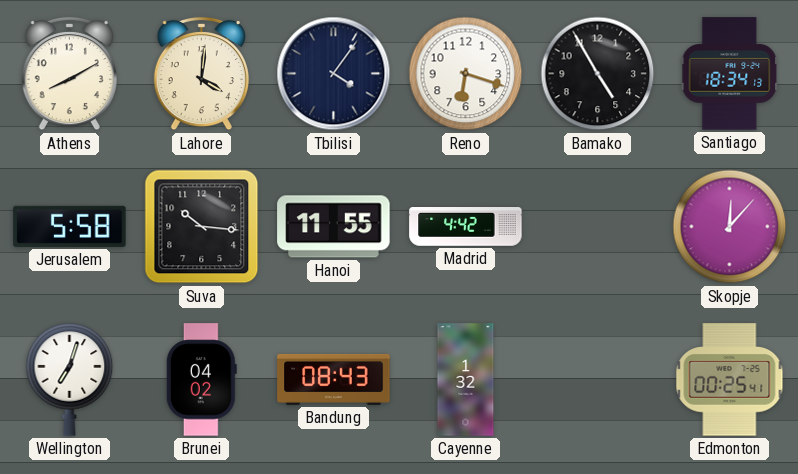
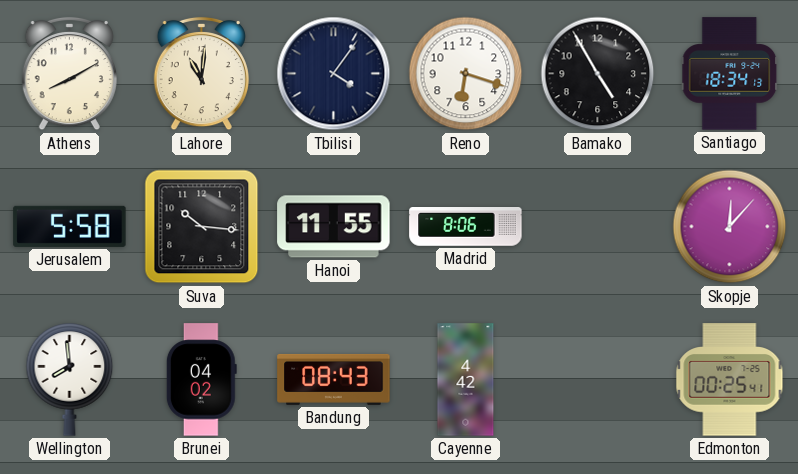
Lahore: 4:01 -> 11:01 (201, 74)
Madrid: 4:42 -> 8:06 (466, 227)
Wellington: 7:03 -> 7:59 (70, 380)
Cayenne: 1:32 -> 4:42 (466, 380)
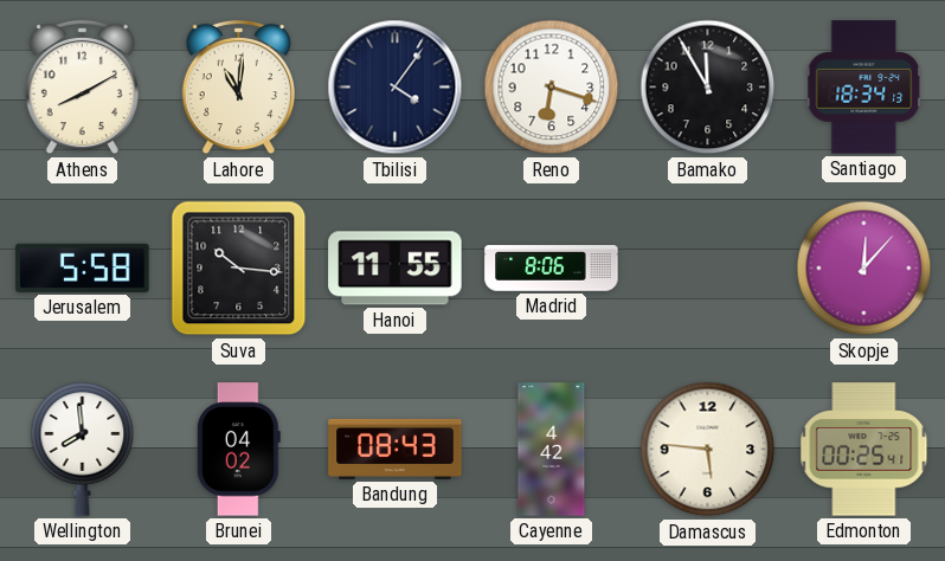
Bamako: 4:55 -> 11:55 (708, 88)
Damascus: none -> 5:46 (708, 450)
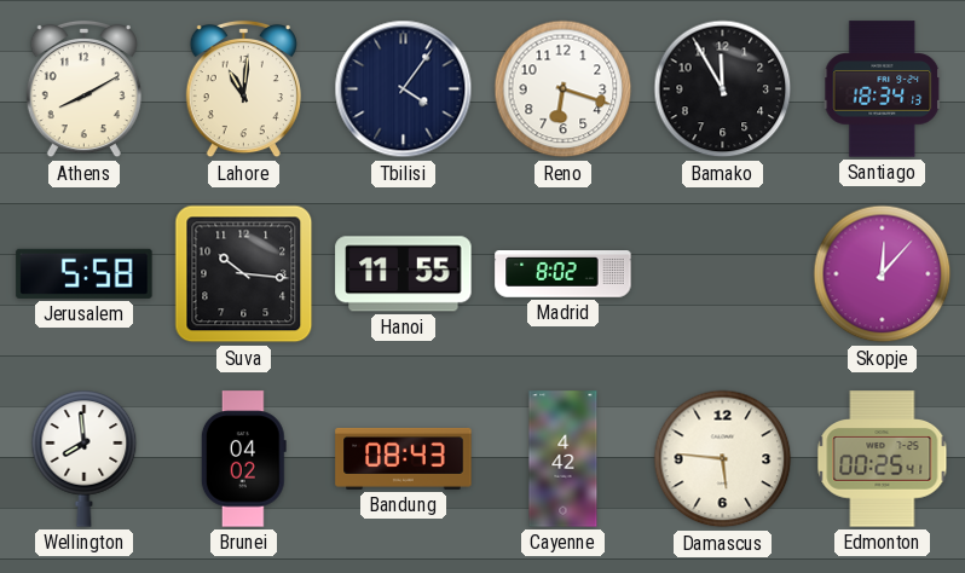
Madrid: 8:06 -> 8:02 (564, 274)
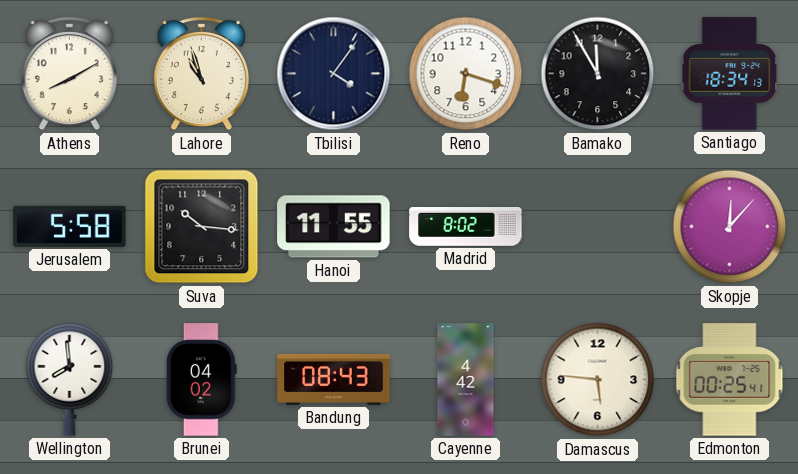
Lahore: 11:01 -> 10:57 (201, 74)
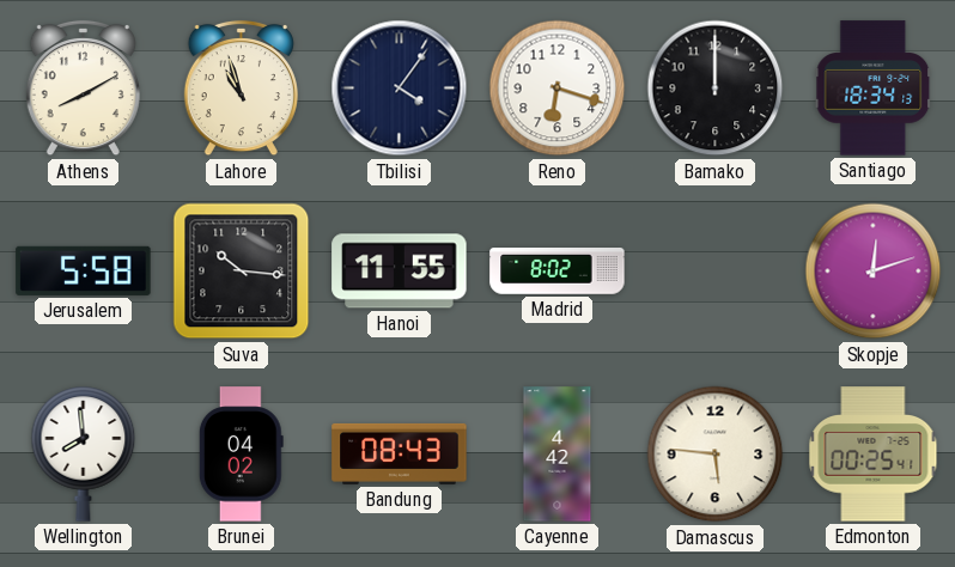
Bamako: 11:55 -> 12:00 (716, 89)
Skopje: 12:07 -> 12:12 (874, 272)
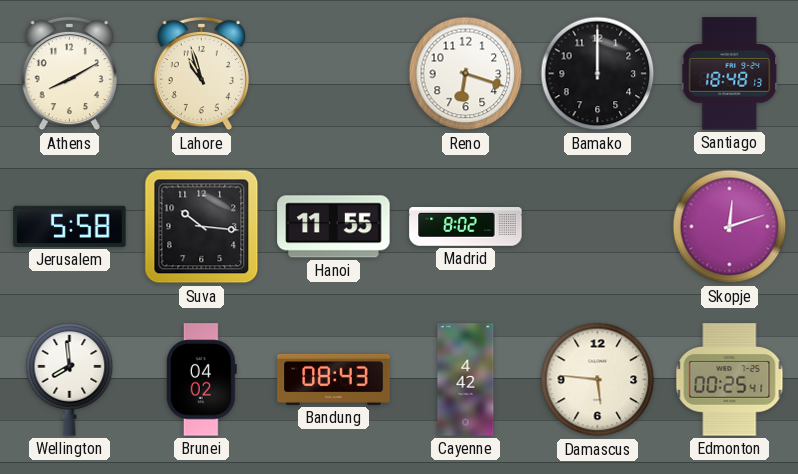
Tbilisi: 4:06 -> none (400, 89)
Santiago: 18:34 -> 18:48 (730, 74)
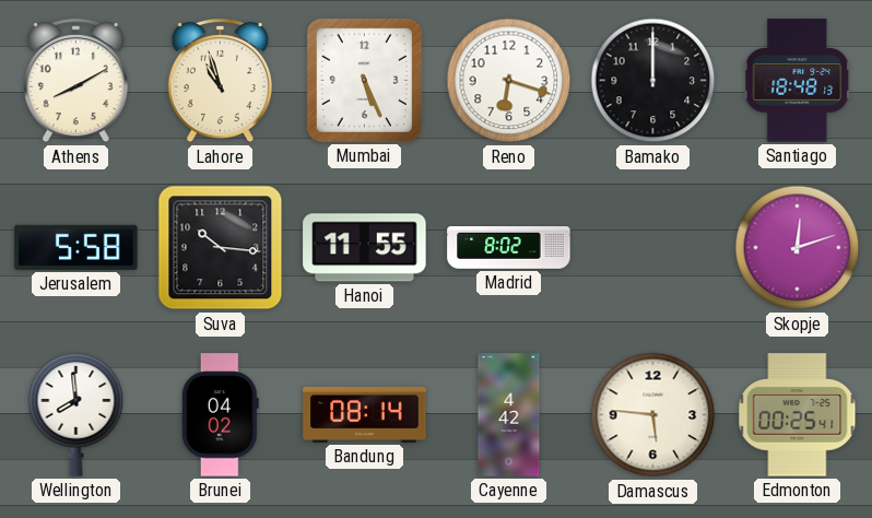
Mumbai: none -> 5:26 (364, 80)
Bandung: 08:43 -> 08:14 (365, 414)
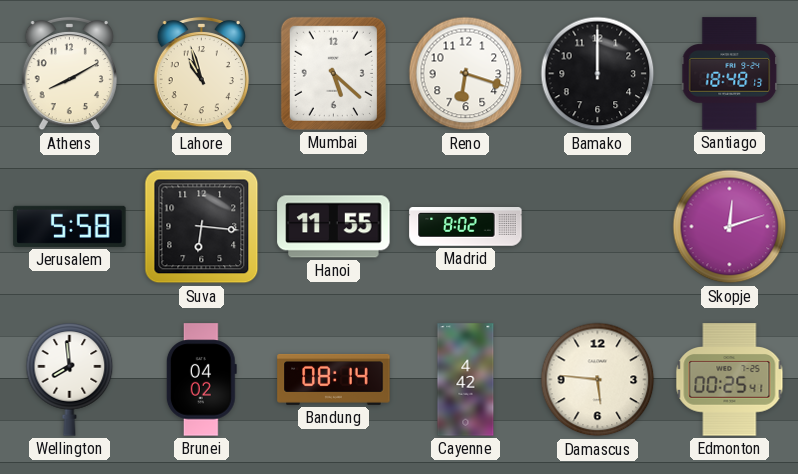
Mumbai: 5:26 -> 5:22 (333, 73)
Suva: 10:16 -> 6:16 (202, 227)
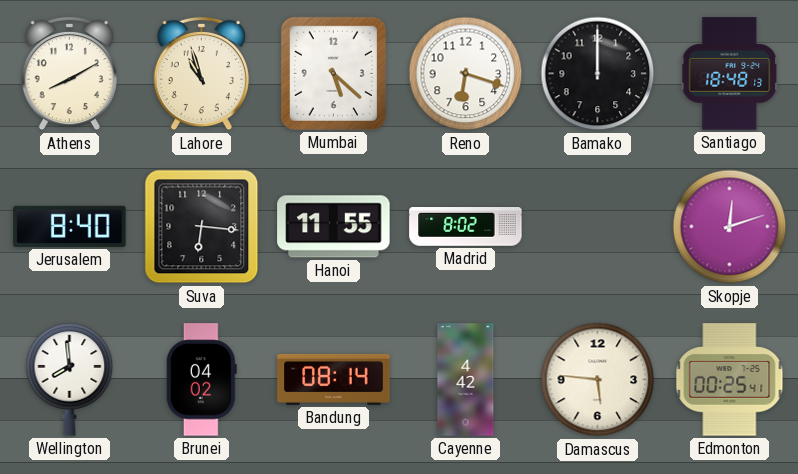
Jerusalem: 5:58 -> 8:40 (70, 226)
